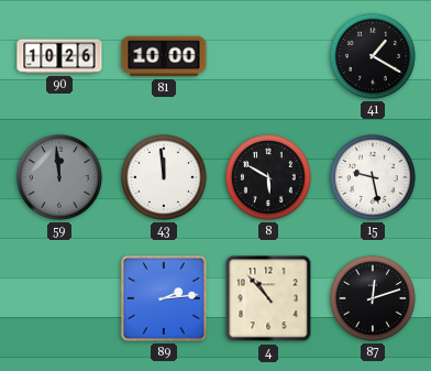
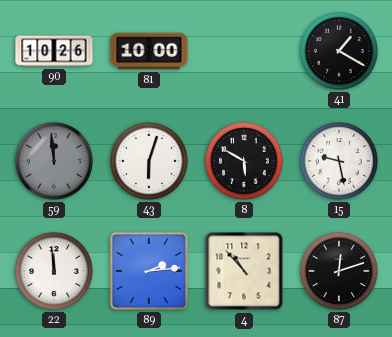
43: 11:59 -> 6:03 (149, 161)
22: none -> 11:59 (54, 271)
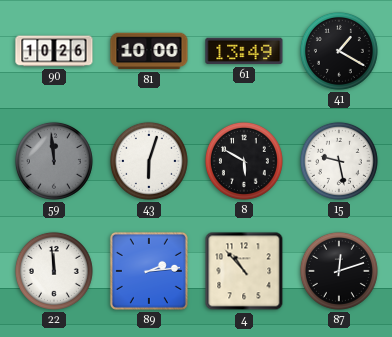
61: none -> 13:49 (244, 51)
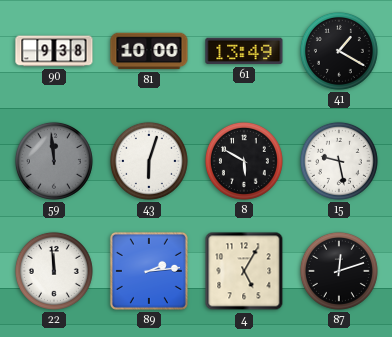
90: 10:26 -> 9:38 (54, 51)
4: 10:53 -> 5:05 (244, 271)
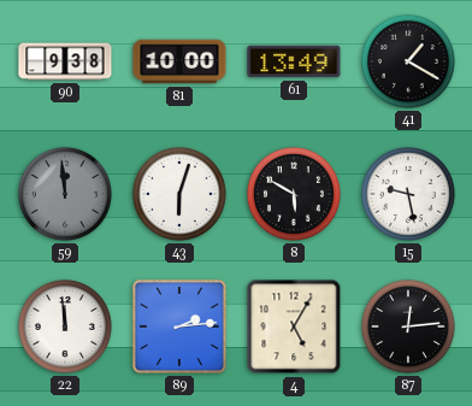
87: 12:12 -> 12:14 (408, 326)
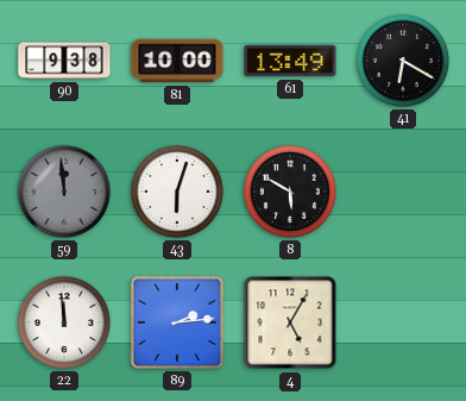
41: 1:20 -> 6:20 (403, 61)
15: 9:28 -> none (408, 194)
87: 12:14 -> none (408, 326)
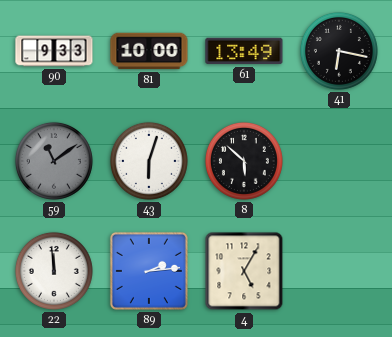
90: 9:38 -> 9:33 (54, 51)
41: 6:20 -> 6:17 (339, 51)
59: 11:59 -> 11:09 (54, 161)
8: 5:50 -> 5:52 (244, 161)
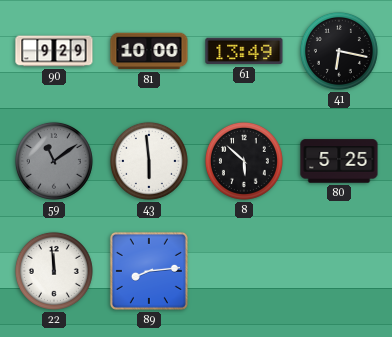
90: 9:33 -> 9:29 (54, 51)
43: 6:03 -> 5:59 (149, 161)
80: none -> 5:25 (339, 161)
89: 2:14 -> 8:14 (149, 271)
4: 5:05 -> none (244, 271)
